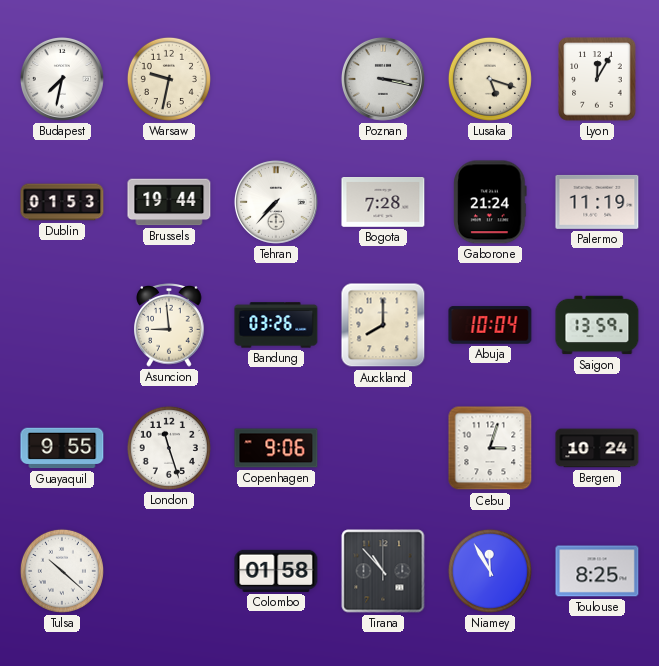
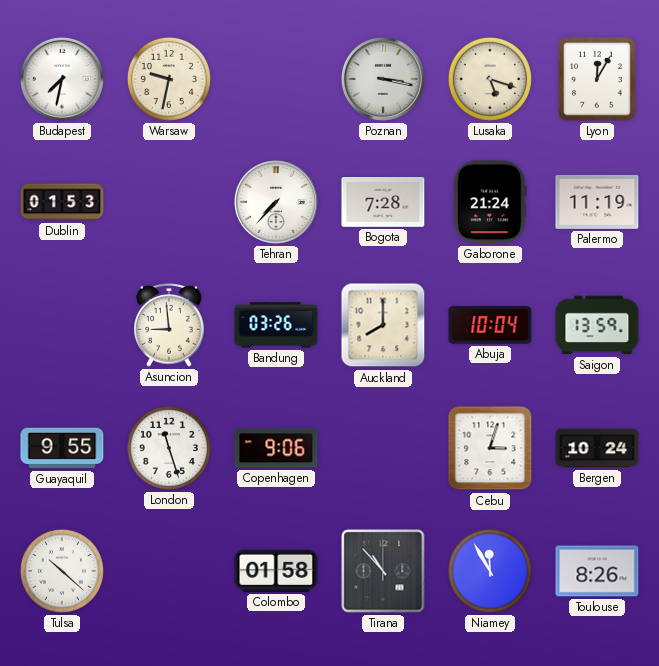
Brussels: 19:44 -> none (169, 202)
Toulouse: 8:25 -> 8:26 (597, 571)
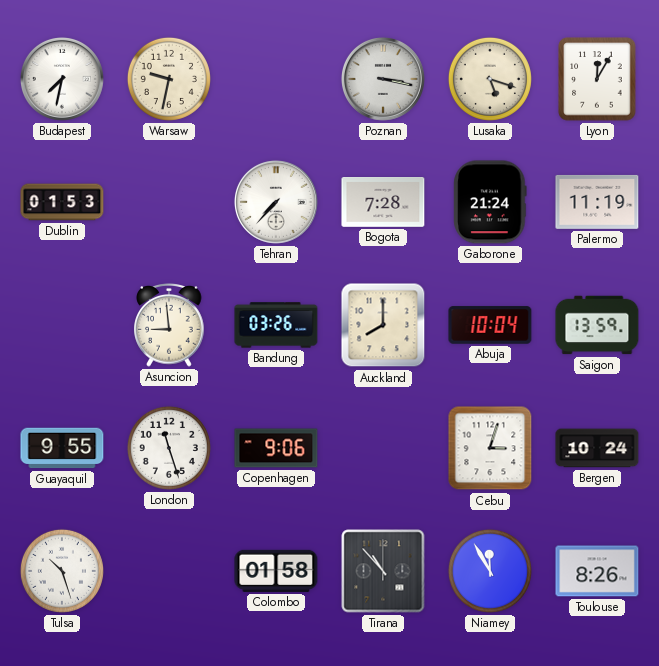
Tulsa: 10:22 -> 10:27 (62, 571)
